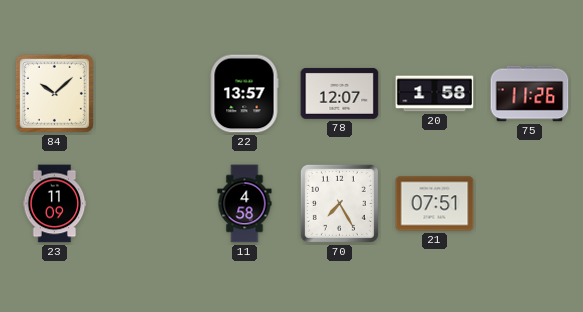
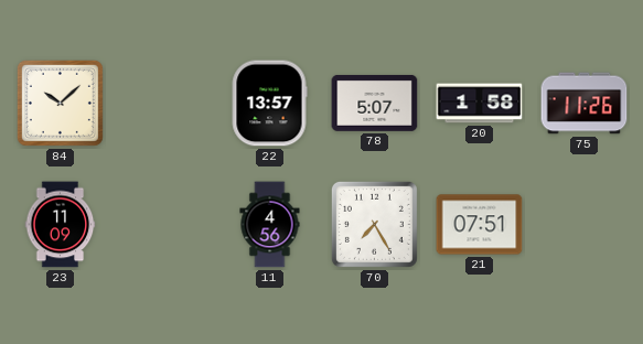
78: 12:07 -> 5:07 (375, 103)
11: 4:58 -> 4:56 (270, 225)
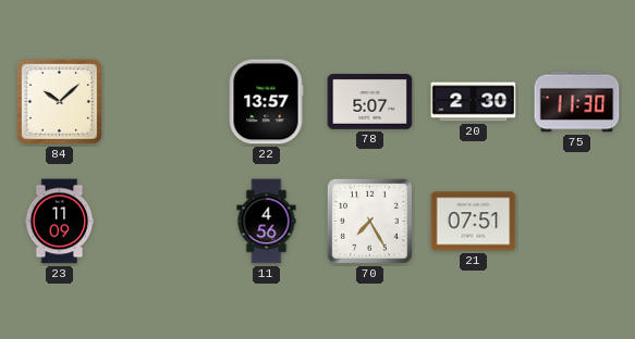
20: 1:58 -> 2:30 (474, 102)
75: 11:26 -> 11:30 (577, 102)
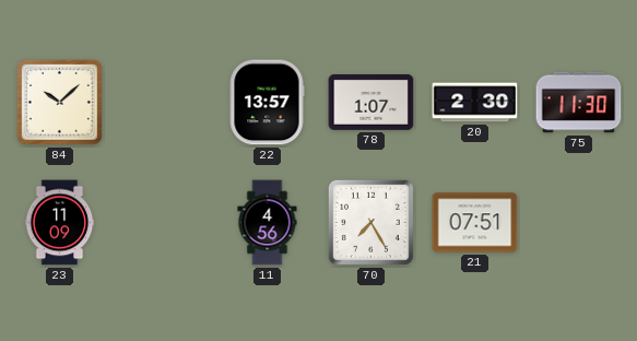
78: 5:07 -> 1:07 (371, 102)
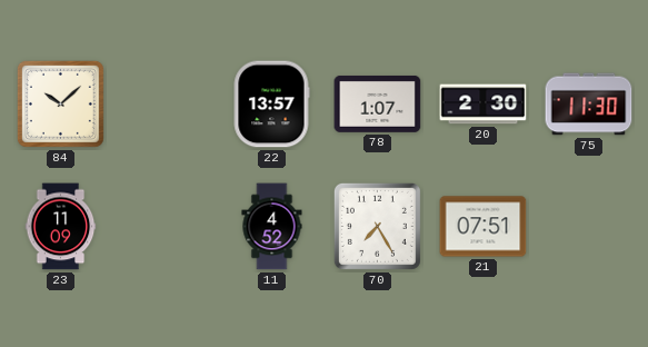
11: 4:56 -> 4:52 (272, 227)
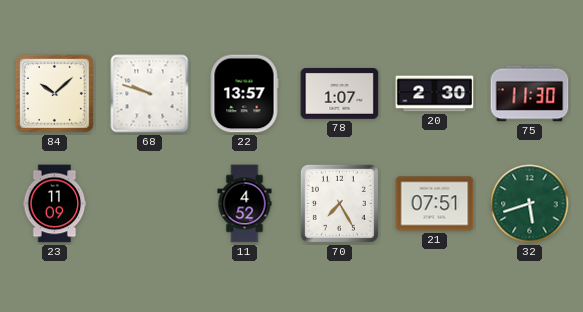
68: none -> 9:48 (150, 94)
32: none -> 5:42 (530, 204)
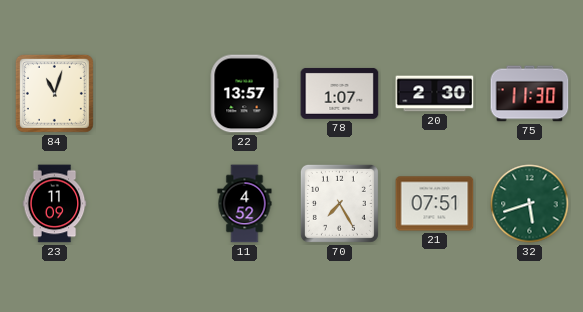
84: 10:08 -> 11:03 (54, 93)
68: 9:48 -> none (150, 94)
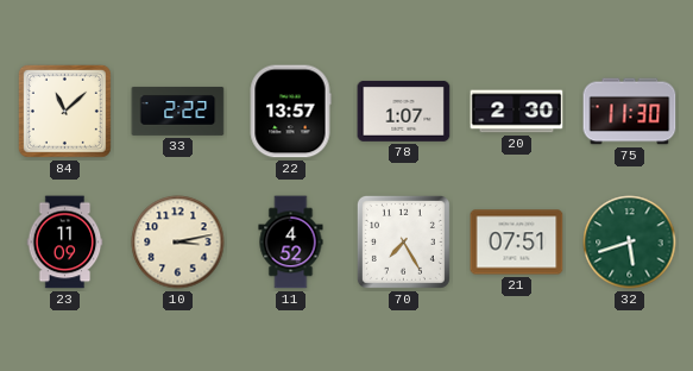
84: 11:03 -> 11:08 (64, 111)
33: none -> 2:22 (178, 111)
10: none -> 3:13 (178, 243)
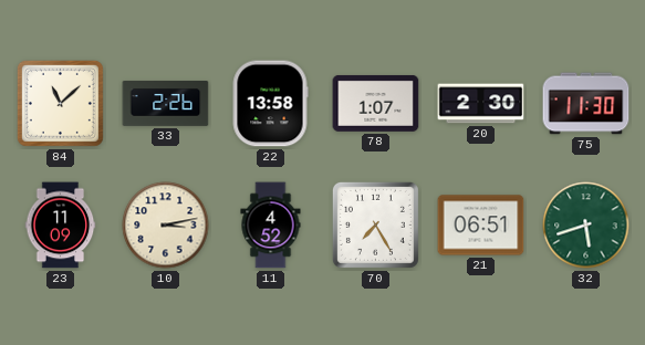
33: 2:22 -> 2:26 (166, 103)
22: 13:57 -> 13:58 (270, 104)
21: 07:51 -> 06:51 (481, 226)
